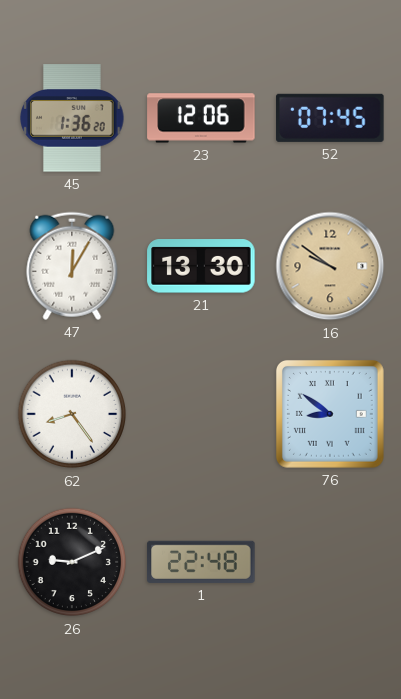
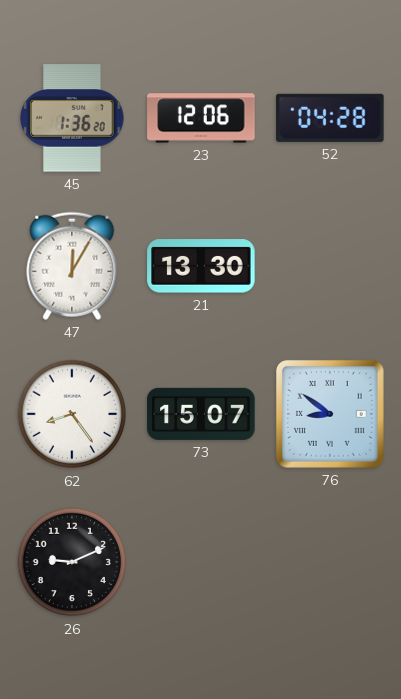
52: 07:45 -> 04:28 (330, 118)
16: 9:51 -> none (330, 266)
73: none -> 15:07 (201, 414)
1: 22:48 -> none (201, 562)
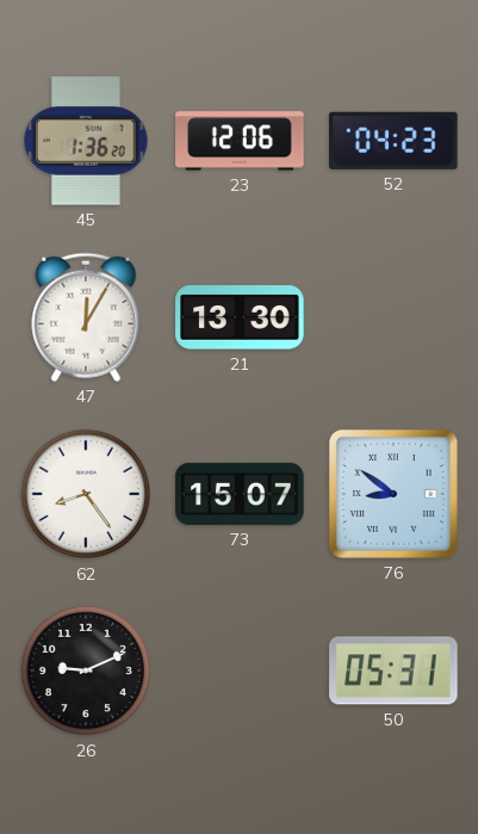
52: 04:28 -> 04:23 (393, 141)
50: none -> 05:31 (393, 671)
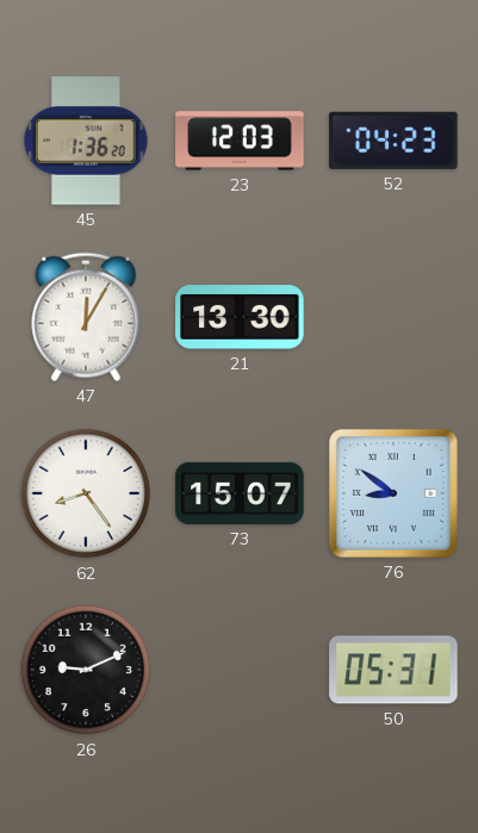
23: 12:06 -> 12:03 (240, 141)
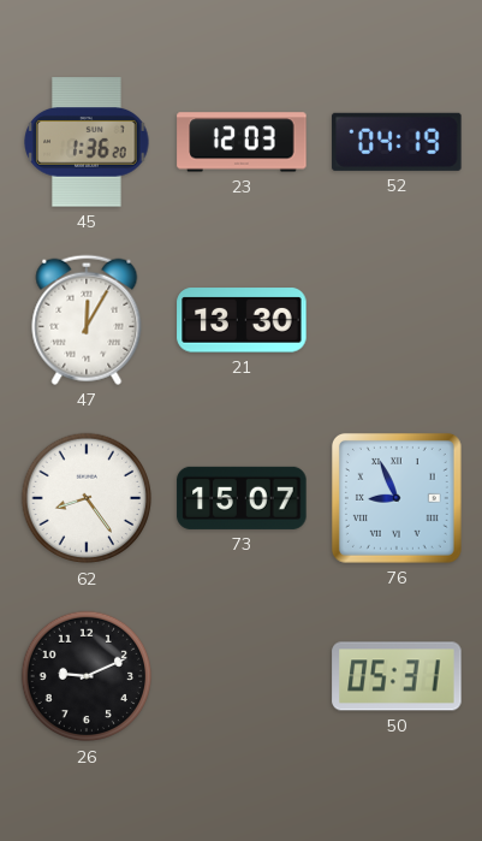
52: 04:23 -> 04:19 (397, 142)
76: 8:51 -> 8:56 (397, 498)
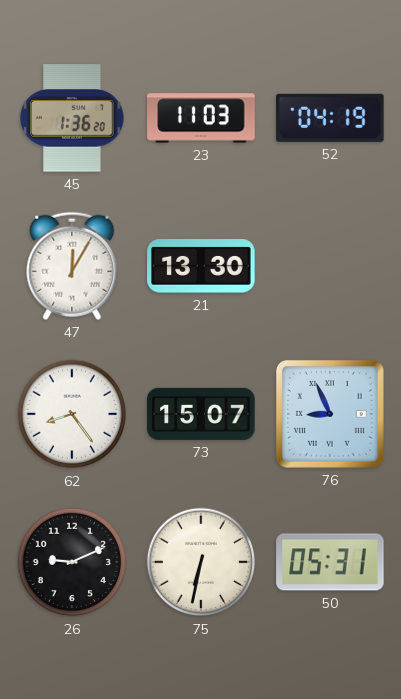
23: 12:03 -> 11:03 (201, 118)
75: none -> 6:32 (201, 562)
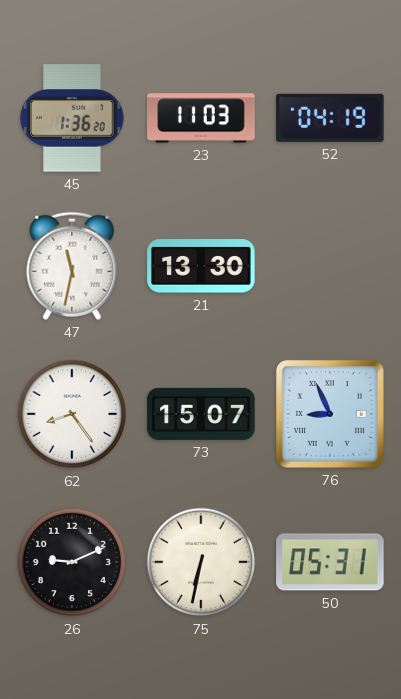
47: 12:05 -> 11:32 (72, 266)
